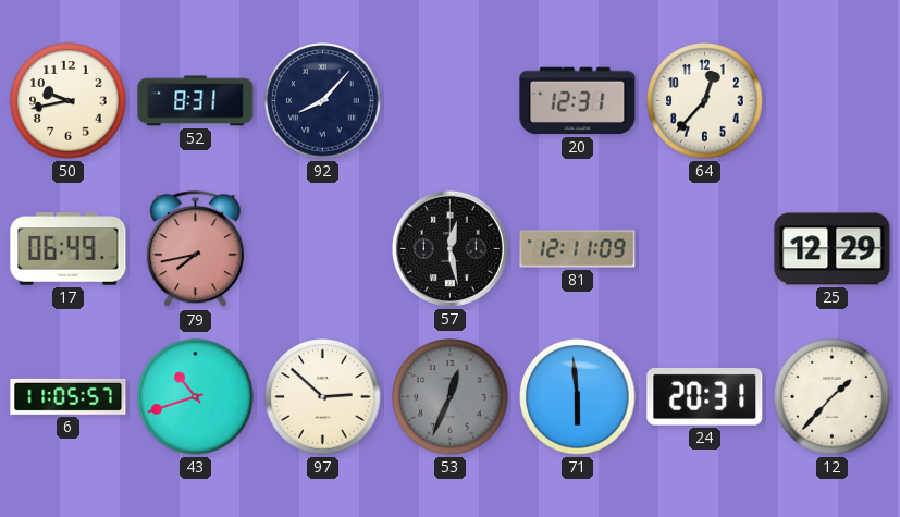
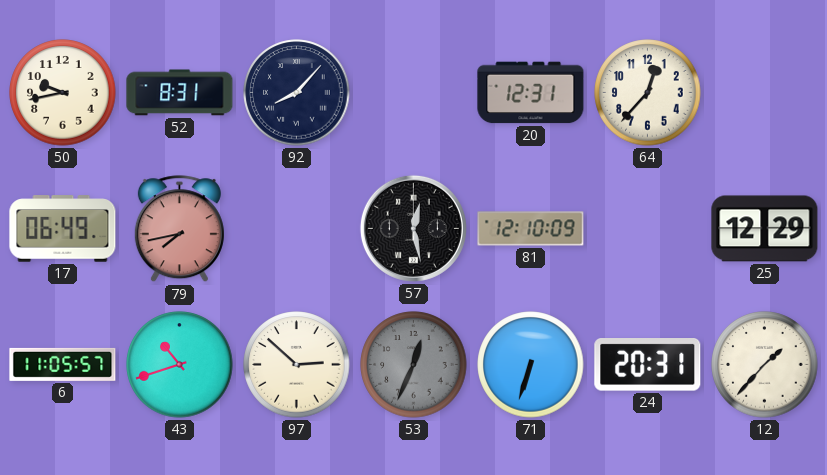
81: 12:11 -> 12:10 (531, 229)
71: 5:59 -> 6:33 (531, 365)
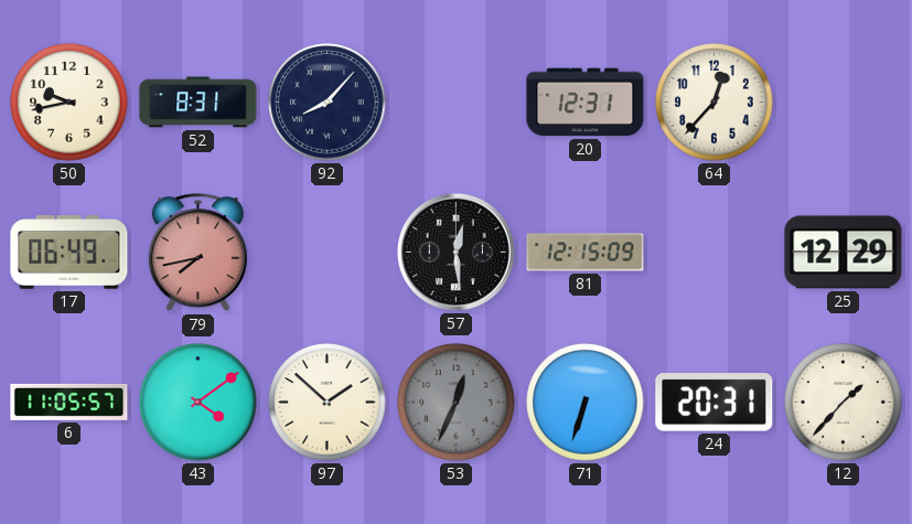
57: 12:28 -> 12:29 (455, 252)
81: 12:10 -> 12:15 (586, 253)
43: 10:42 -> 4:09 (199, 403)
97: 2:52 -> 1:52 (328, 403)
